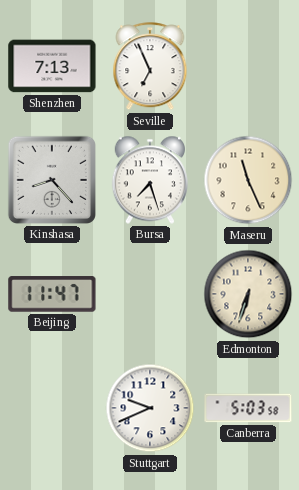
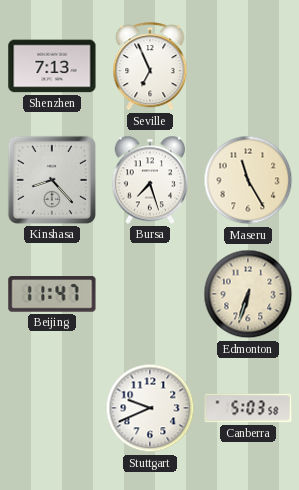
Maseru: 11:26 -> 11:25 (248, 180)
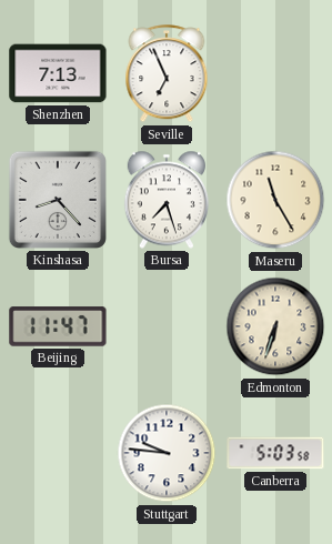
Stuttgart: 9:41 -> 9:46 (167, 453)
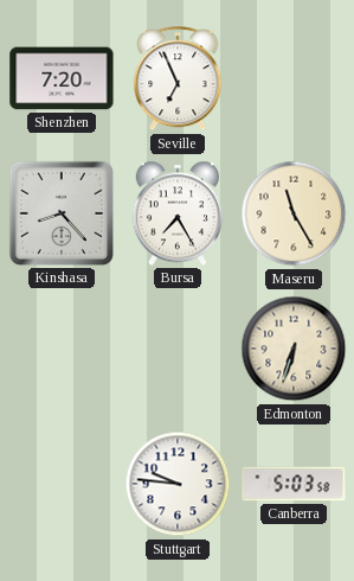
Shenzhen: 7:13 -> 7:20 (62, 78)
Bursa: 7:27 -> 7:25 (176, 213)
Beijing: 11:47 -> none (58, 326)
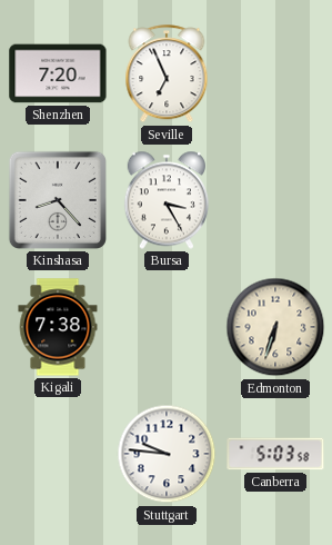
Bursa: 7:25 -> 3:25 (165, 200)
Maseru: 11:25 -> none (294, 213)
Kigali: none -> 7:38 (58, 327)
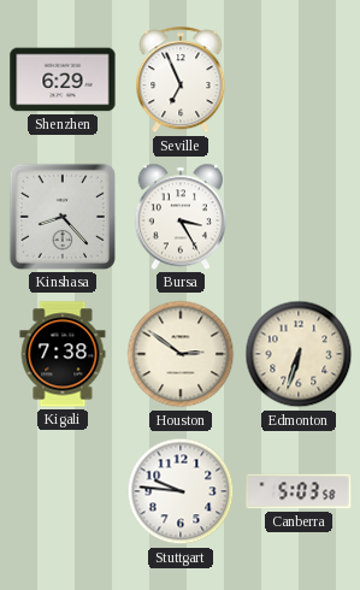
Shenzhen: 7:20 -> 6:29 (63, 79)
Houston: none -> 2:51 (181, 354)
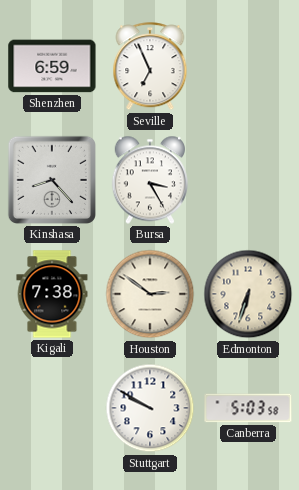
Shenzhen: 6:29 -> 6:59 (52, 66)
Stuttgart: 9:46 -> 9:50 (150, 408)
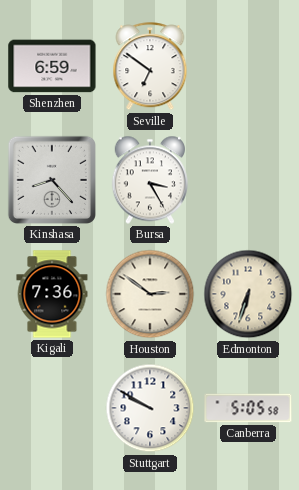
Seville: 6:56 -> 6:51 (150, 67)
Kigali: 7:38 -> 7:36 (52, 294)
Canberra: 5:03 -> 5:05 (248, 408)
